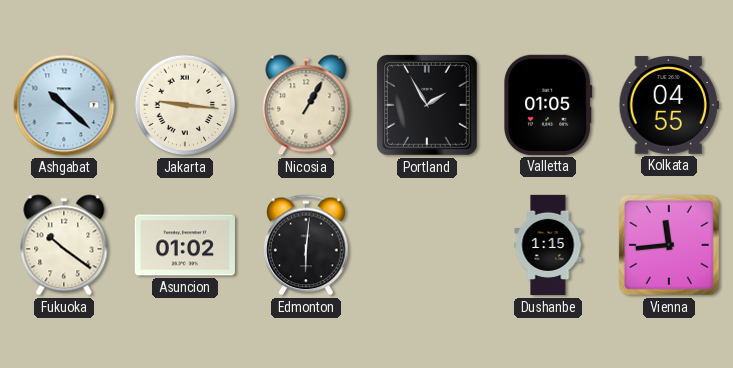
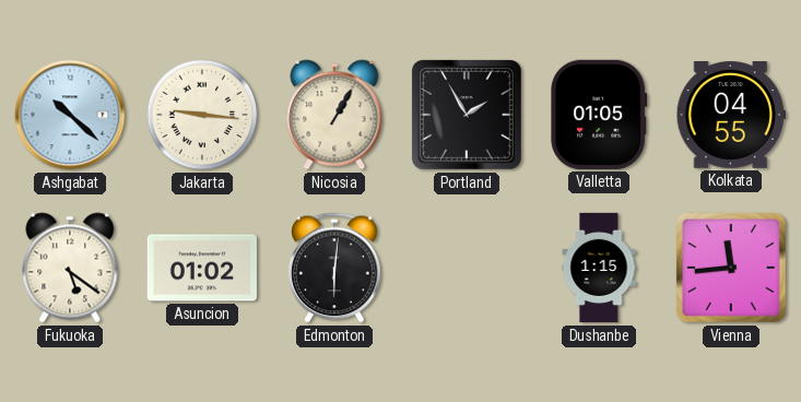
Fukuoka: 10:21 -> 5:21 (70, 268)
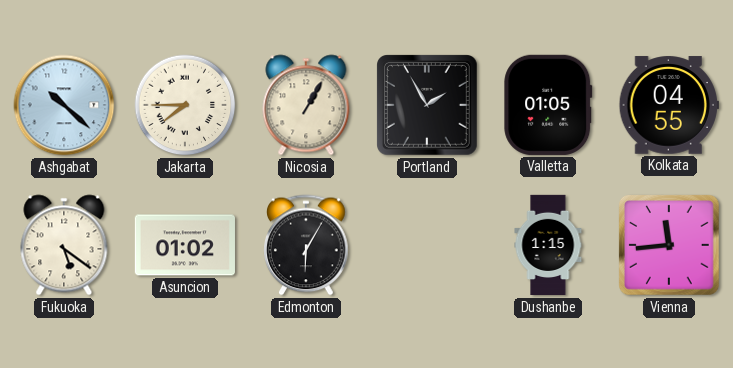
Jakarta: 9:16 -> 7:45 (185, 105)
Edmonton: 6:01 -> 6:05 (306, 245)
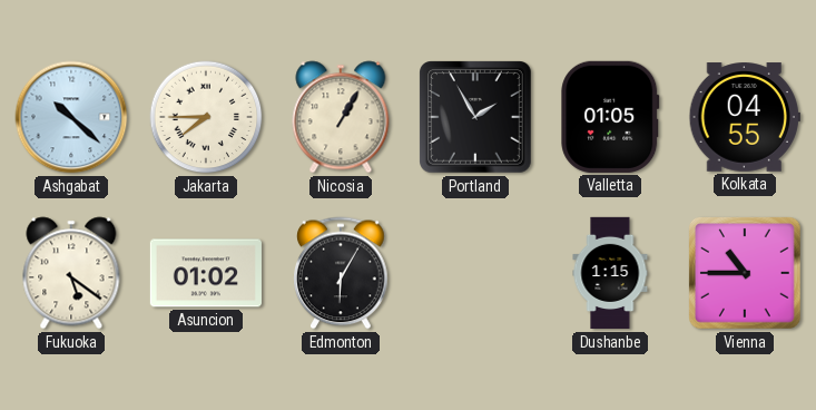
Vienna: 11:44 -> 10:45 (746, 274)
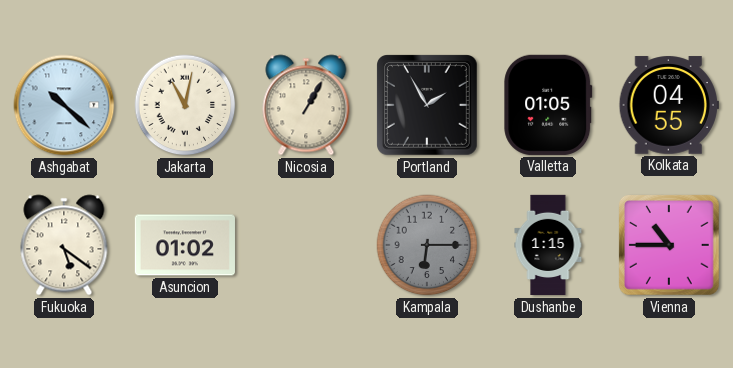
Jakarta: 7:45 -> 11:02 (185, 105)
Edmonton: 6:05 -> none (341, 273)
Kampala: none -> 6:15 (427, 245)
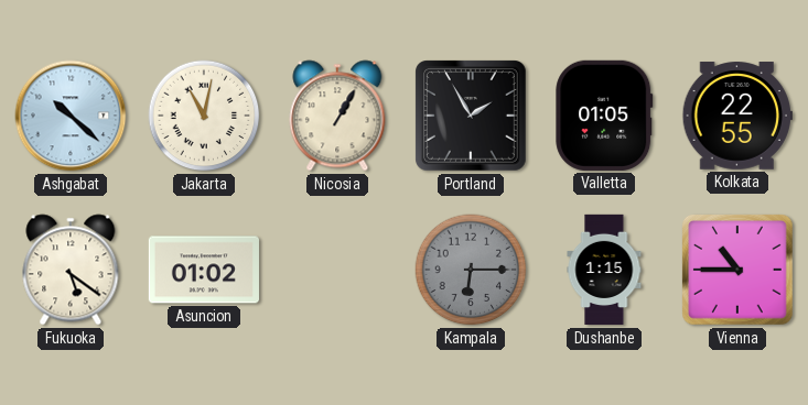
Kolkata: 04:55 -> 22:55 (737, 116)
